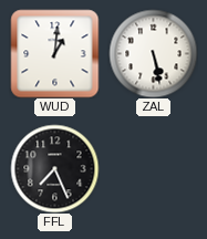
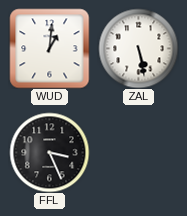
FFL: 7:26 -> 3:26 (49, 152)
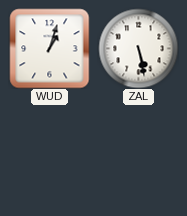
WUD: 1:01 -> 1:03 (49, 48)
FFL: 3:26 -> none (49, 152)
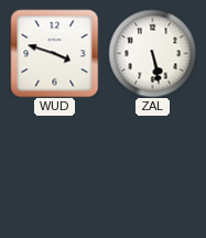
WUD: 1:03 -> 3:48 (54, 53)
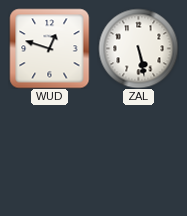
WUD: 3:48 -> 12:48 (49, 48)
